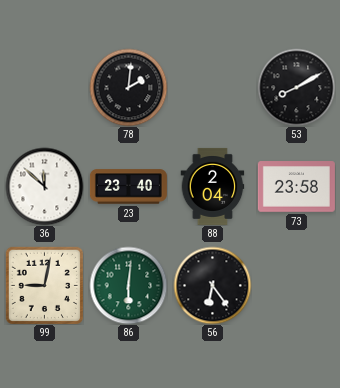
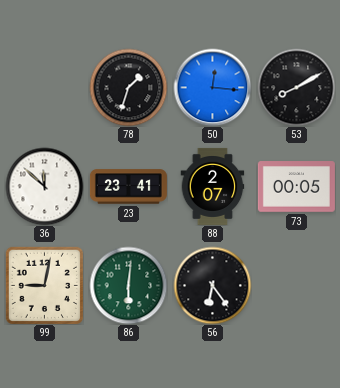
78: 2:01 -> 1:33 (128, 87)
50: none -> 12:16 (212, 87)
23: 23:40 -> 23:41 (128, 187)
88: 2:04 -> 2:07 (213, 186)
73: 23:58 -> 00:05 (296, 187)
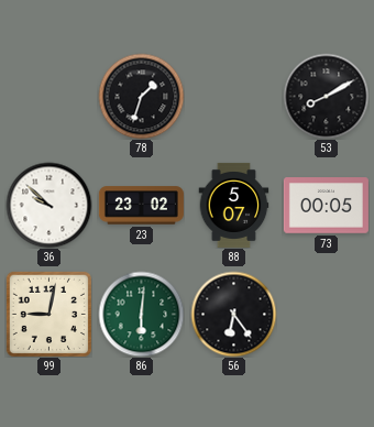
50: 12:16 -> none (212, 87)
36: 11:52 -> 9:52 (48, 205)
23: 23:41 -> 23:02 (141, 206)
88: 2:07 -> 5:07 (234, 205)
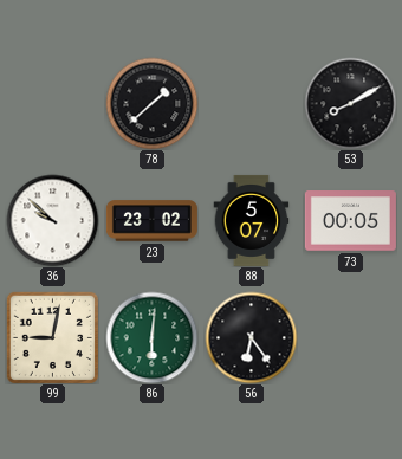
78: 1:33 -> 1:38 (151, 103)
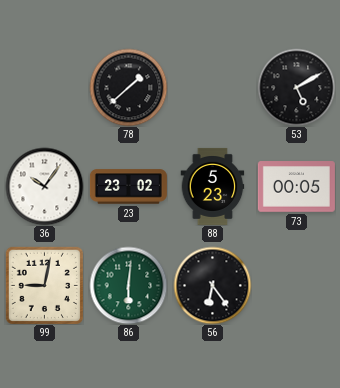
53: 8:10 -> 5:10 (296, 87)
36: 9:52 -> 10:06 (44, 186)
88: 5:07 -> 5:23 (213, 186)
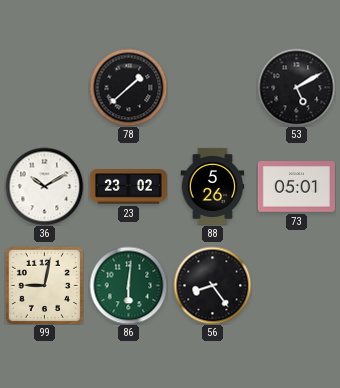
36: 10:06 -> 10:10 (44, 186)
88: 5:23 -> 5:26 (213, 186)
73: 00:05 -> 05:01 (296, 187)
56: 6:24 -> 8:24 (212, 285)
